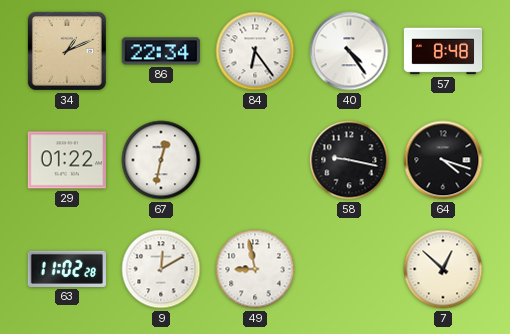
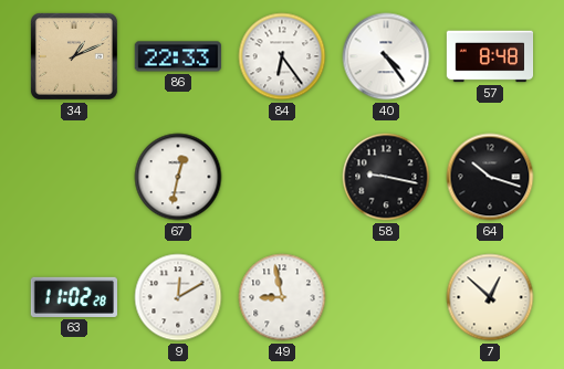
86: 22:34 -> 22:33 (178, 56)
29: 01:22 -> none (66, 160)
64: 4:18 -> 10:18 (490, 177)
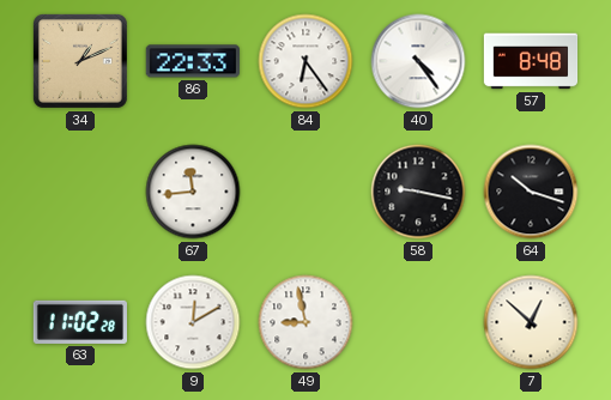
67: 12:32 -> 11:44 (193, 192)
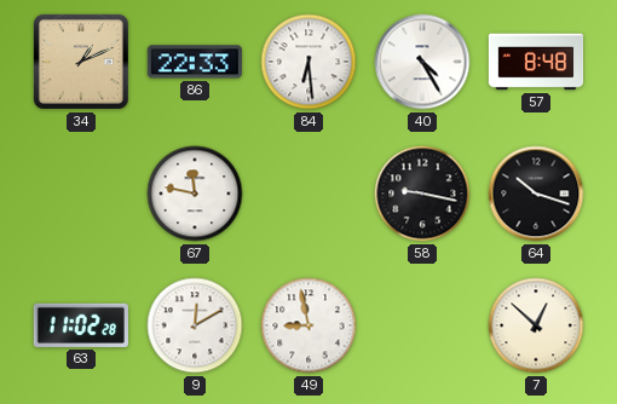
84: 6:24 -> 6:29 (308, 62)
40: 4:24 -> 4:25 (422, 62)
67: 11:44 -> 11:47 (195, 194)
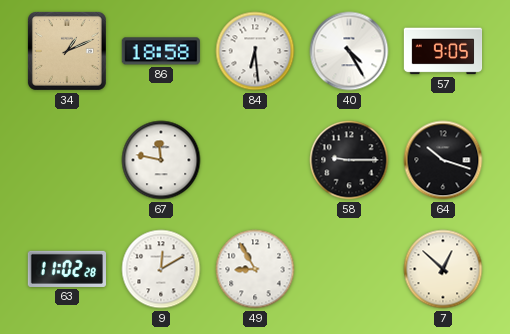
86: 22:33 -> 18:58 (161, 51)
57: 8:48 -> 9:05 (443, 51)
58: 9:17 -> 9:15 (349, 160)
49: 8:58 -> 8:55 (255, 269)
